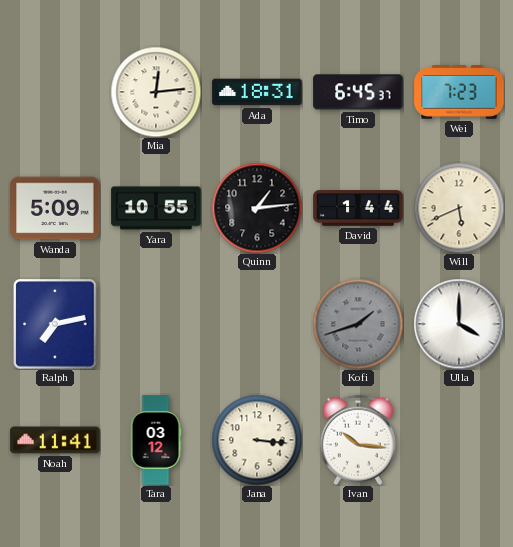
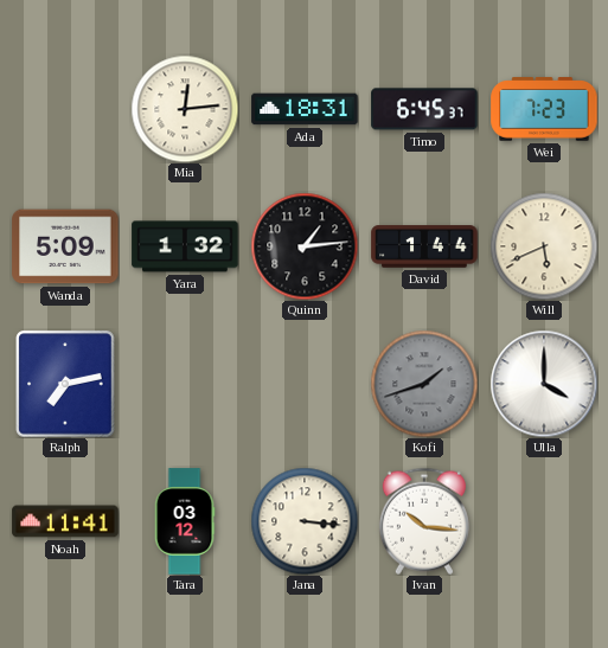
Yara: 10:55 -> 1:32 (185, 246)
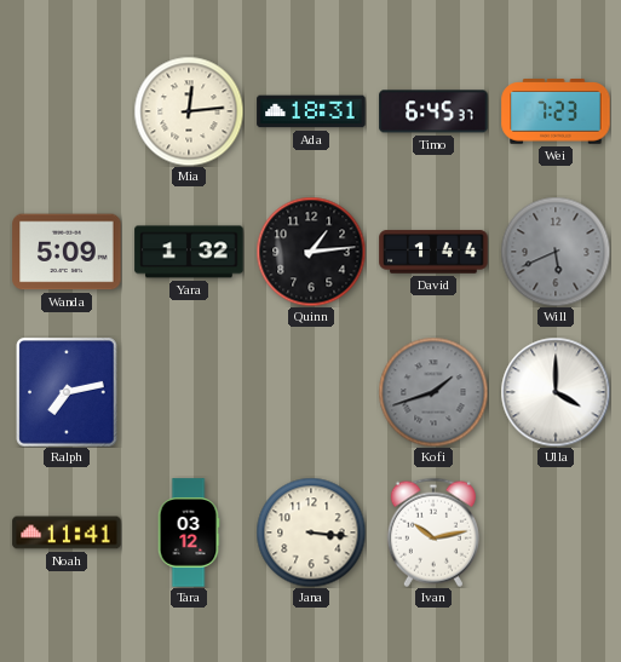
Will dial: cream -> grey (556, 252)
Ivan: 10:16 -> 10:13 (433, 533)
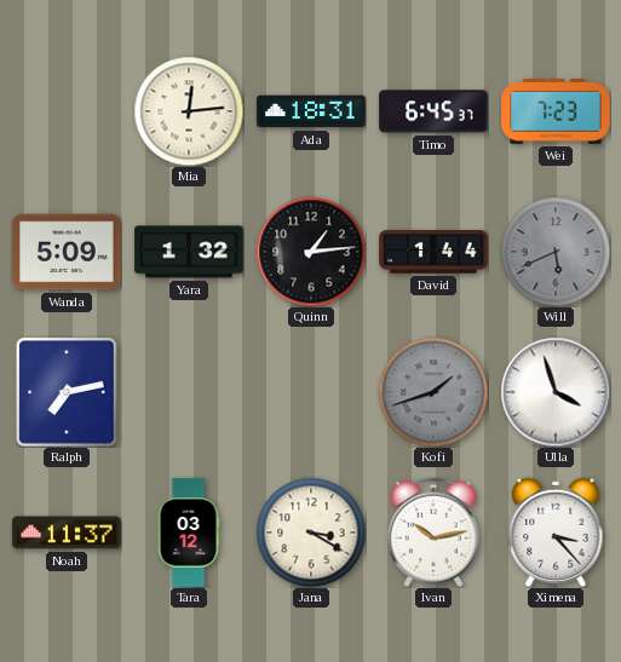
Ulla: 4:00 -> 3:57 (556, 392)
Noah: 11:41 -> 11:37 (67, 533)
Jana: 3:16 -> 3:20 (311, 533)
Ximena: none -> 3:23 (556, 533)
